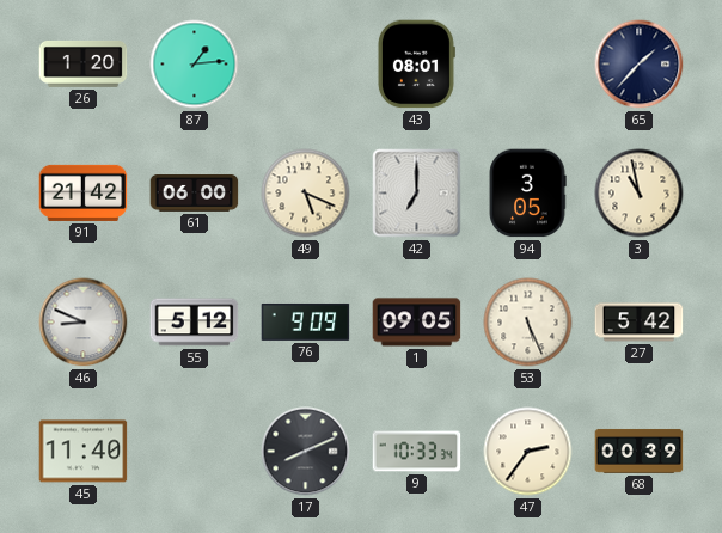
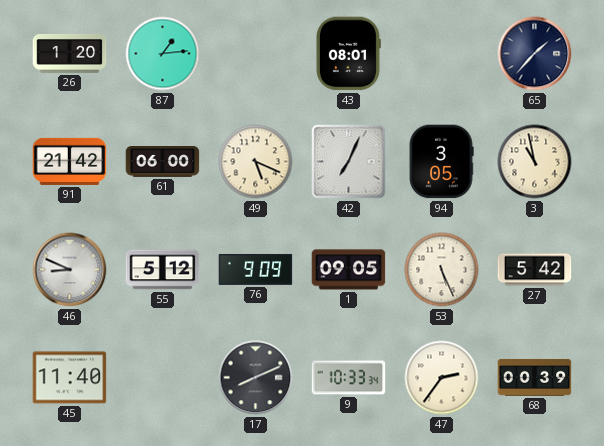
42: 7:00 -> 7:04 (349, 162)
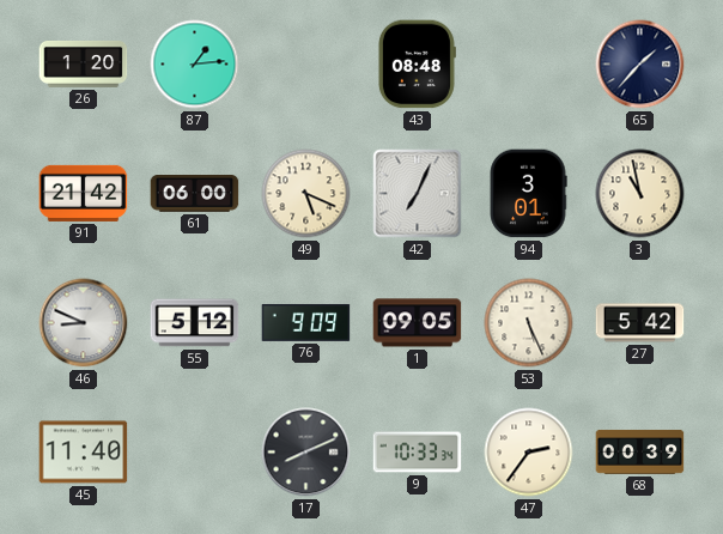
43: 08:01 -> 08:48 (417, 65)
94: 3:05 -> 3:01 (528, 194)
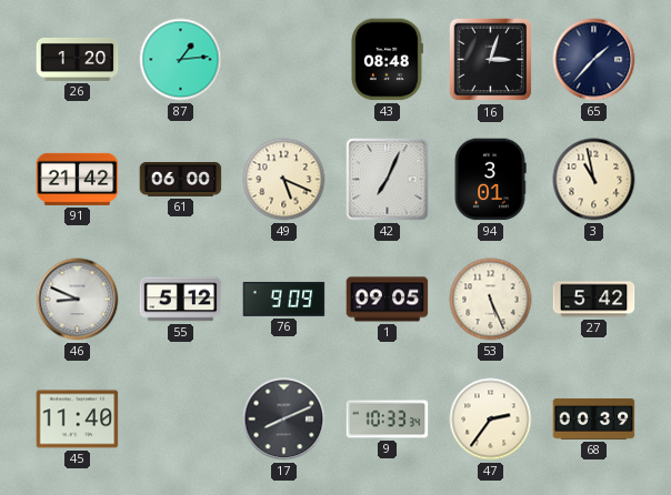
16: none -> 3:03 (491, 60)
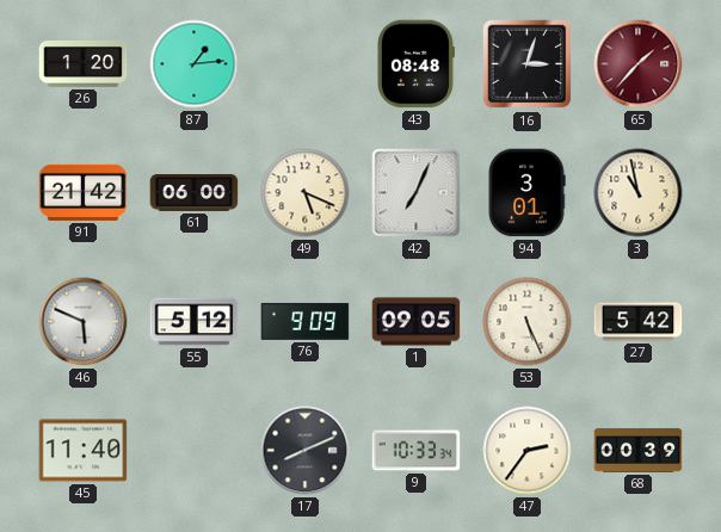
65 dial: navy -> burgundy (639, 64)
46: 8:49 -> 5:49 (84, 322)
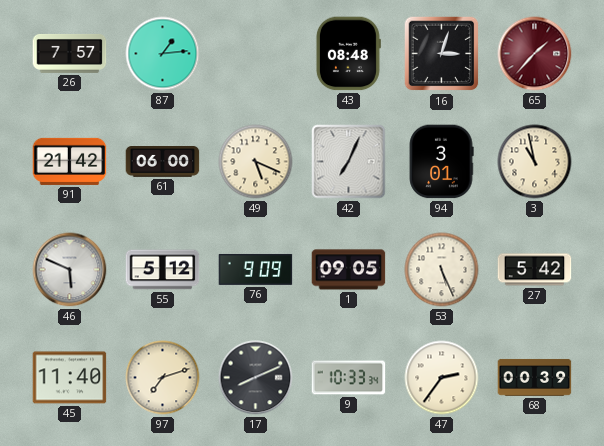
26: 1:20 -> 7:57 (70, 53)
97: none -> 7:12 (163, 378)
